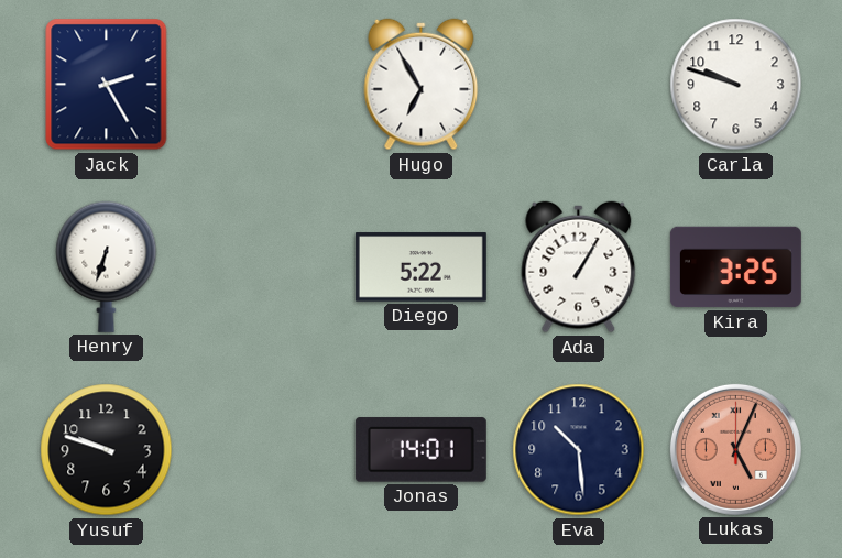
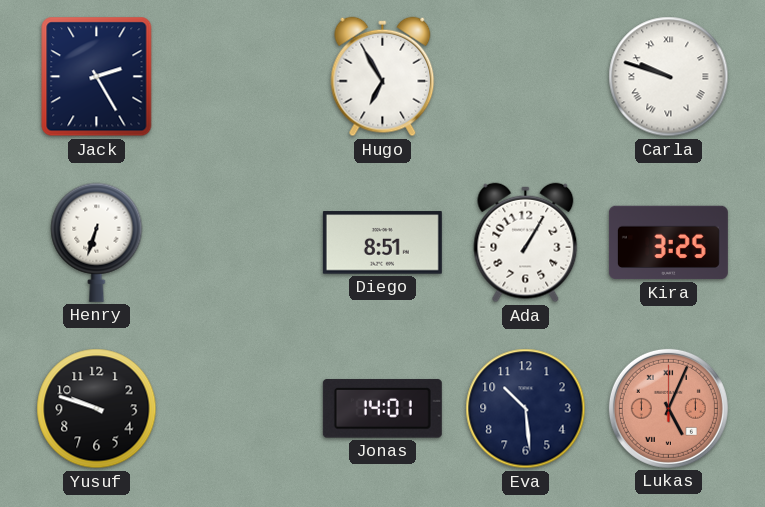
Carla numerals: Arabic -> Roman (669, 77)
Diego: 5:22 -> 8:51 (382, 243)
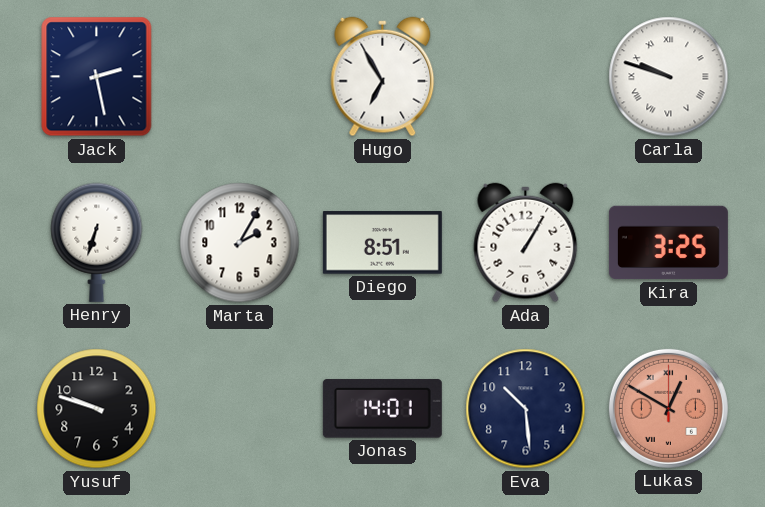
Jack: 2:25 -> 2:28 (97, 77)
Marta: none -> 2:05 (240, 243)
Lukas: 5:04 -> 12:50 (668, 408)
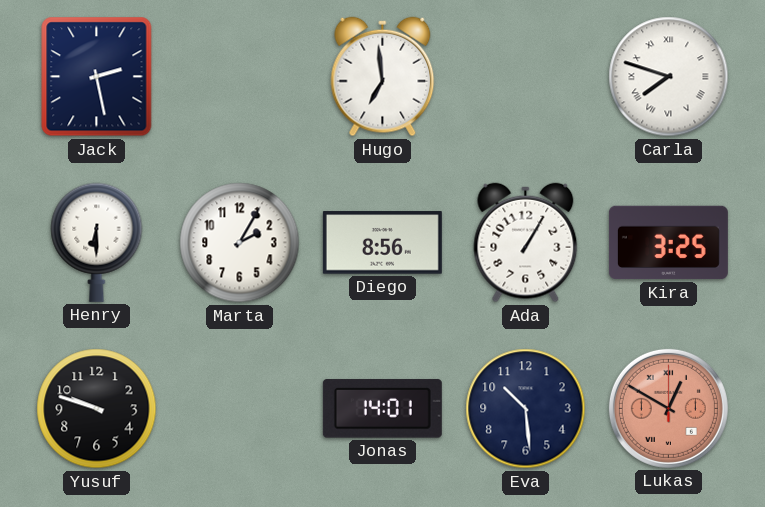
Hugo: 6:55 -> 6:59 (383, 77)
Carla: 9:48 -> 7:48 (669, 77)
Henry: 6:33 -> 6:30 (97, 242)
Diego: 8:51 -> 8:56 (382, 243)
